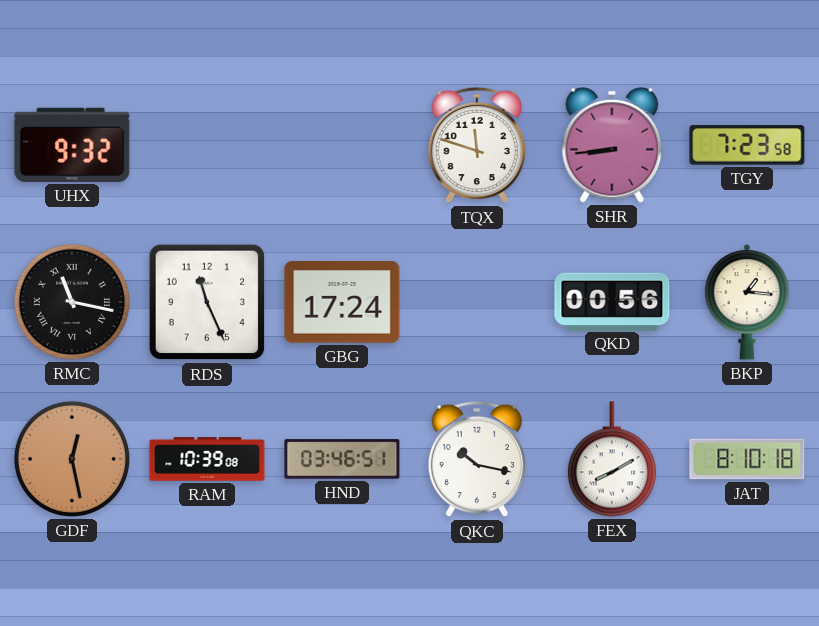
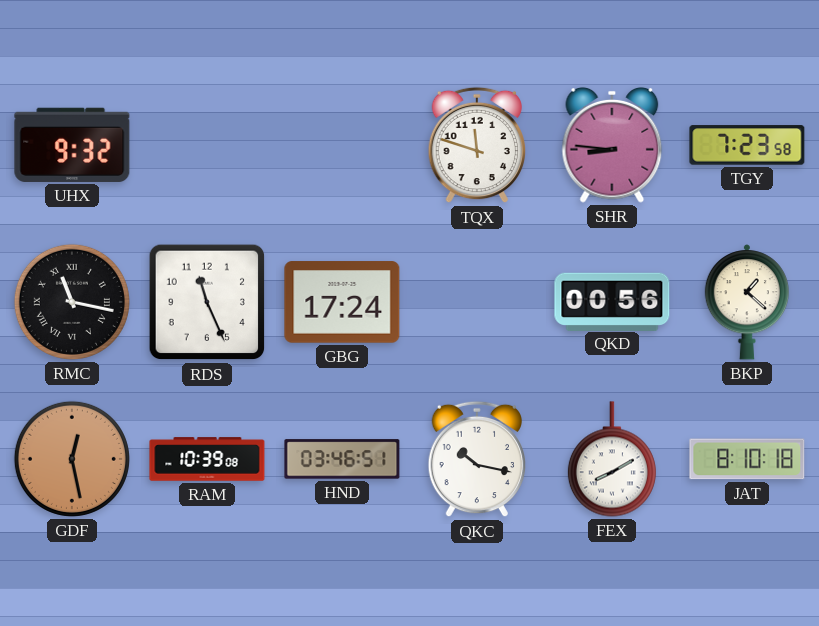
SHR: 8:44 -> 8:46 (612, 145)
BKP: 1:16 -> 1:22 (746, 302)
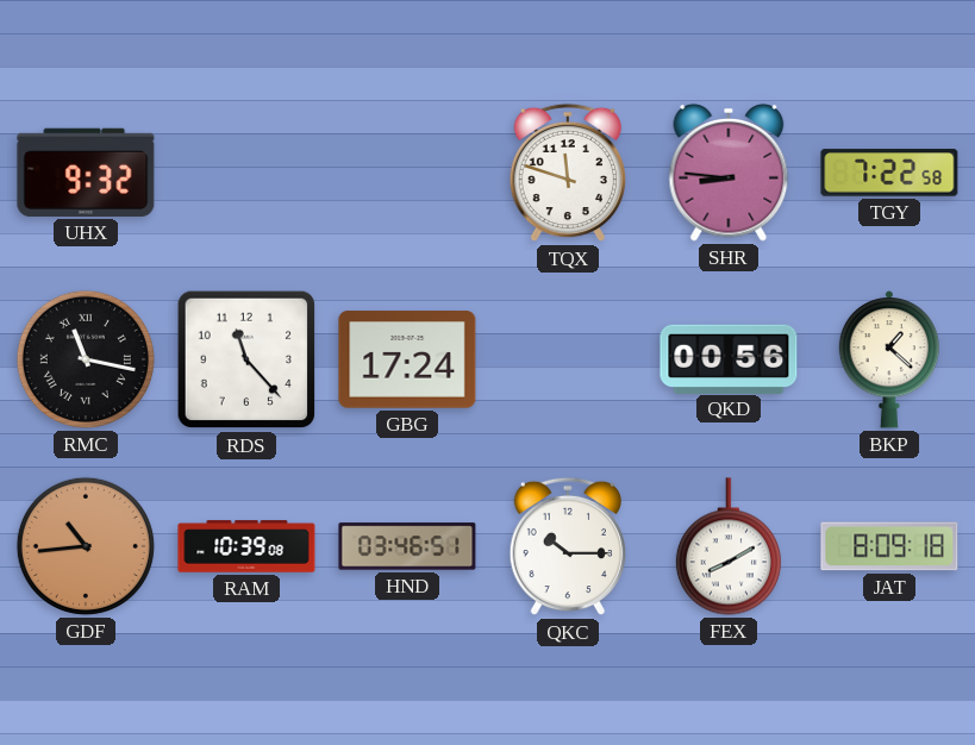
TGY: 7:23 -> 7:22 (889, 173)
RDS: 11:26 -> 11:23 (246, 359)
GDF: 12:28 -> 10:44 (86, 546)
QKC: 10:17 -> 10:15 (567, 546)
JAT: 8:10 -> 8:09 (889, 546)
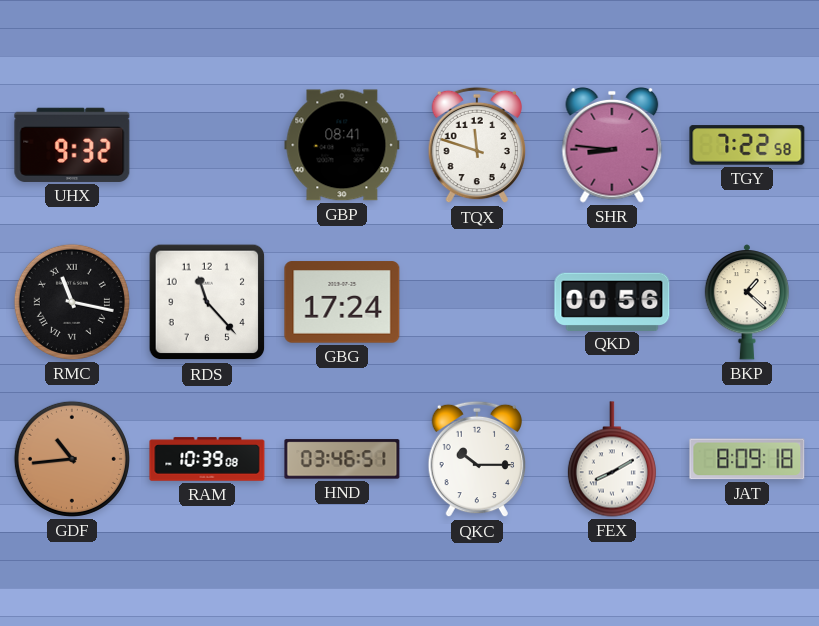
GBP: none -> 08:41 (342, 145)
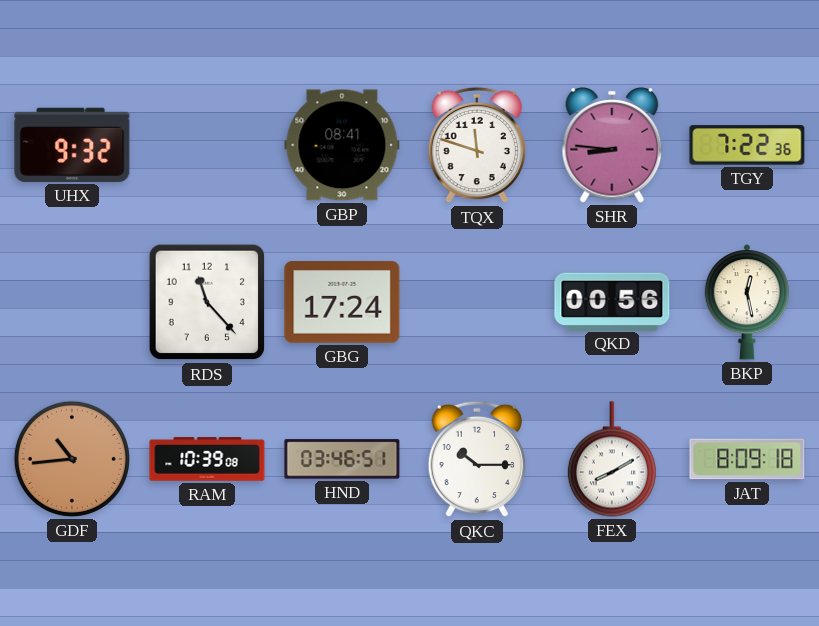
TGY: 7:22:58 -> 7:22:36 (747, 145)
RMC: 11:17 -> none (72, 302)
BKP: 1:22 -> 12:28 (746, 302)
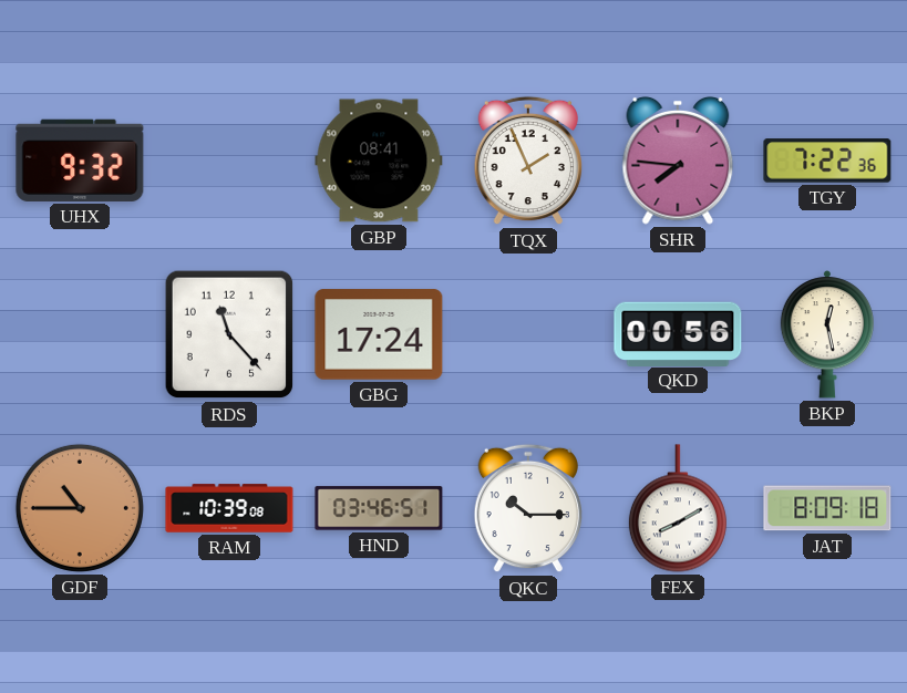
TQX: 11:48 -> 1:56 (527, 161)
SHR: 8:46 -> 7:46 (678, 161)
GDF: 10:44 -> 10:45 (80, 508)
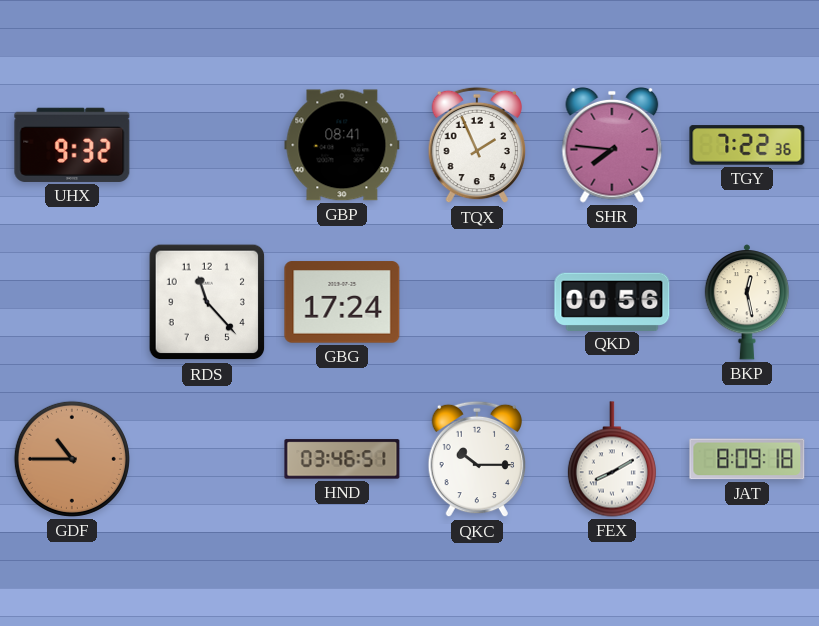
RAM: 10:39 -> none (229, 508)
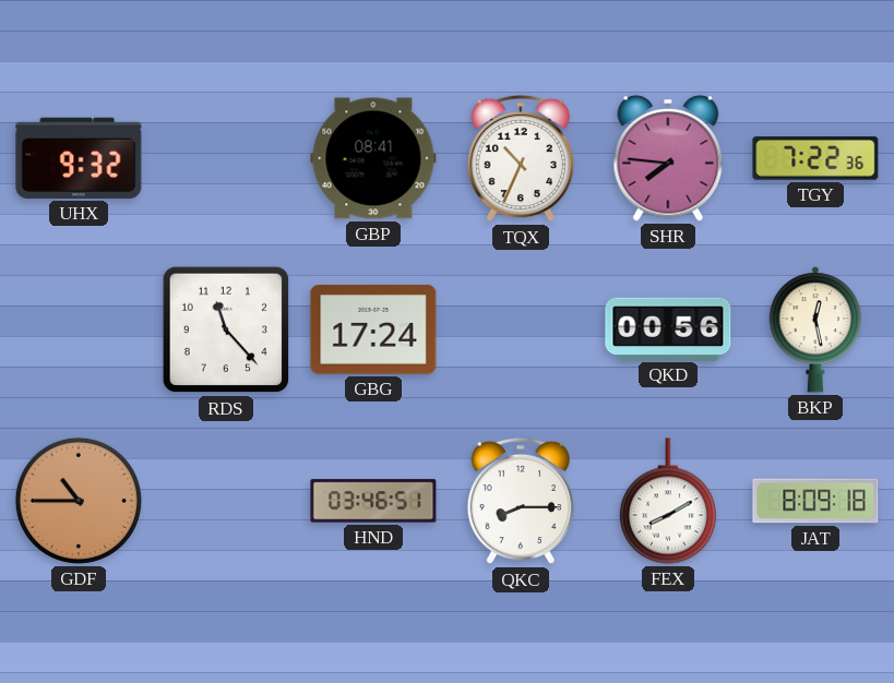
TQX: 1:56 -> 10:34 (520, 158)
QKC: 10:15 -> 8:15 (520, 501)
